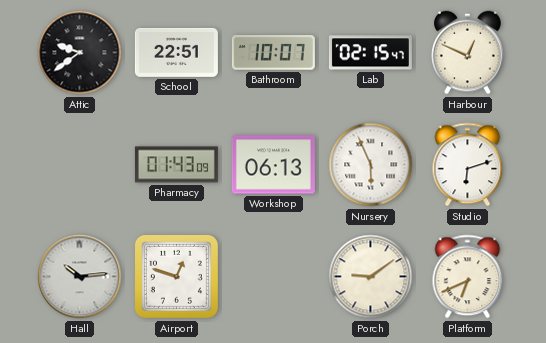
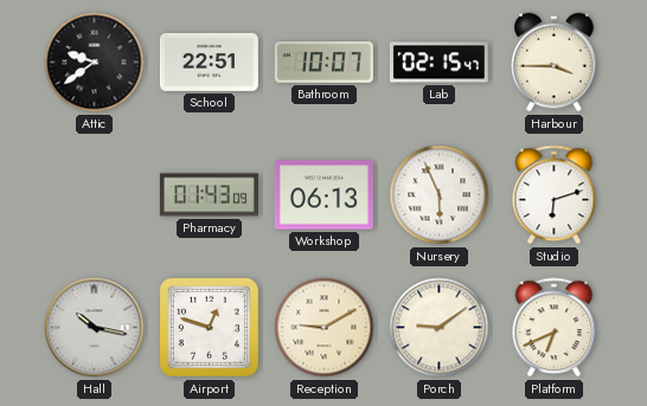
Harbour: 12:49 -> 3:45 (555, 63)
Hall: 10:14 -> 10:17 (95, 328)
Reception: none -> 9:10 (325, 328)
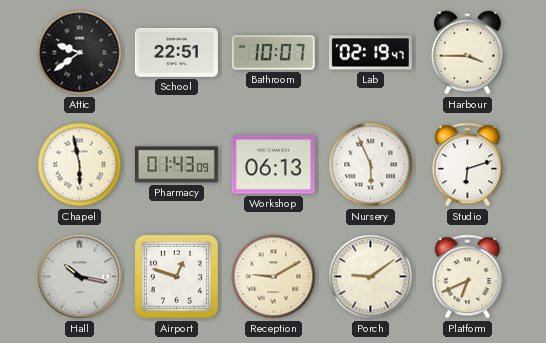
Lab: 02:15 -> 02:19 (370, 53)
Chapel: none -> 5:58 (80, 165)
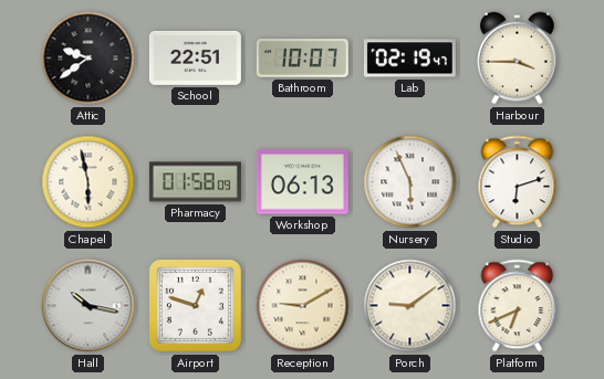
Pharmacy: 01:43 -> 01:58 (195, 182)
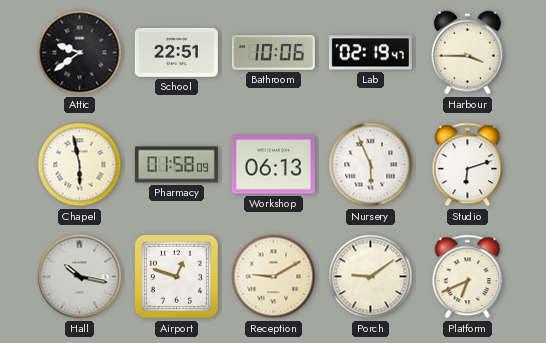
Bathroom: 10:07 -> 10:06 (273, 53)
